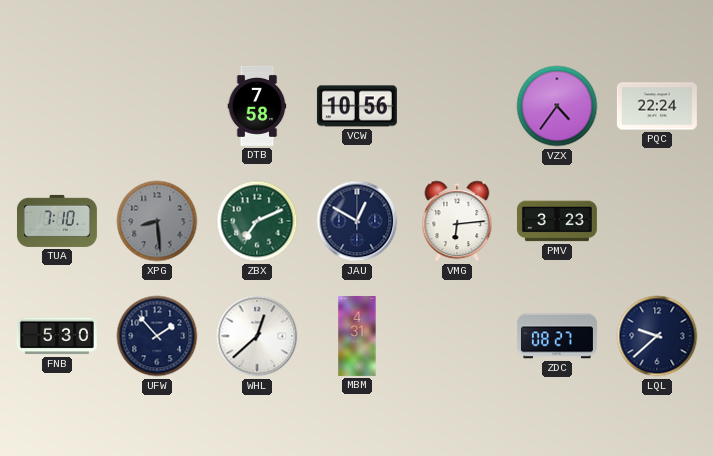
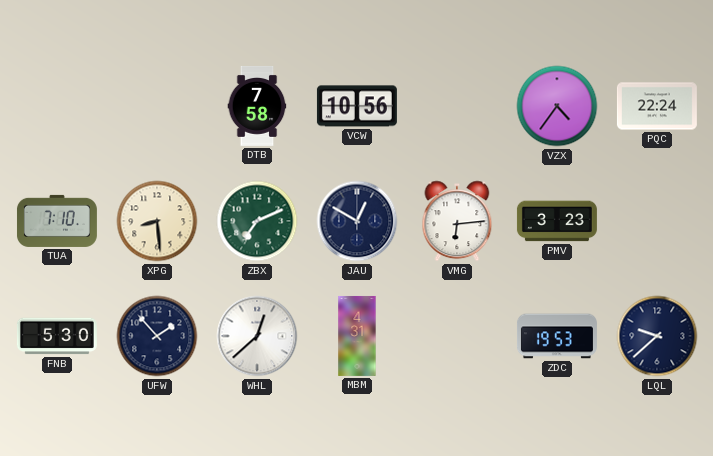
XPG dial: grey -> cream (157, 221)
ZDC: 08:27 -> 19:53 (557, 336)
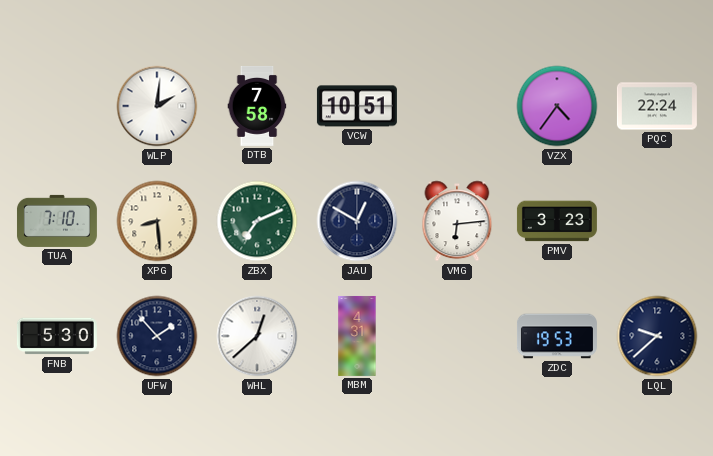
WLP: none -> 2:01 (157, 106)
VCW: 10:56 -> 10:51 (357, 106)
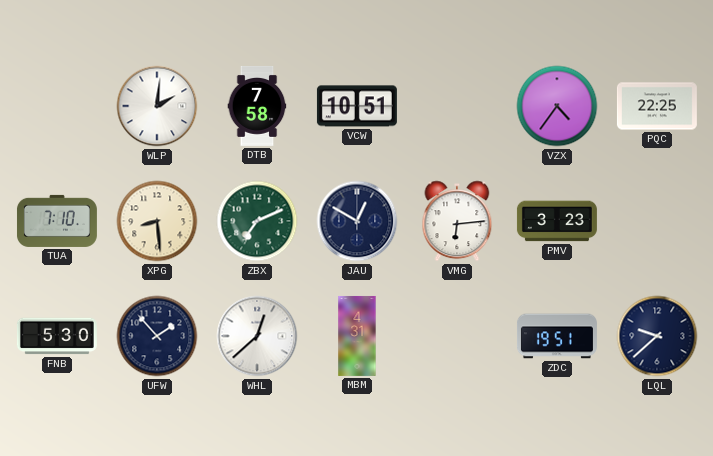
PQC: 22:24 -> 22:25 (657, 106)
ZDC: 19:53 -> 19:51 (557, 336)
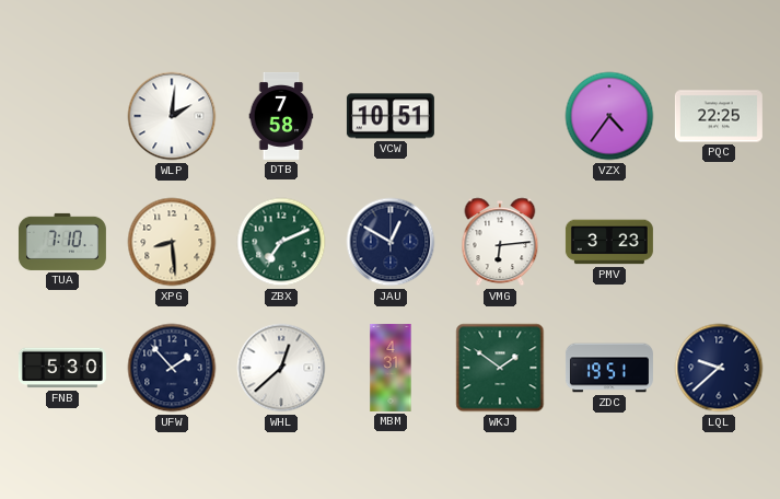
WKJ: none -> 1:51 (500, 368)
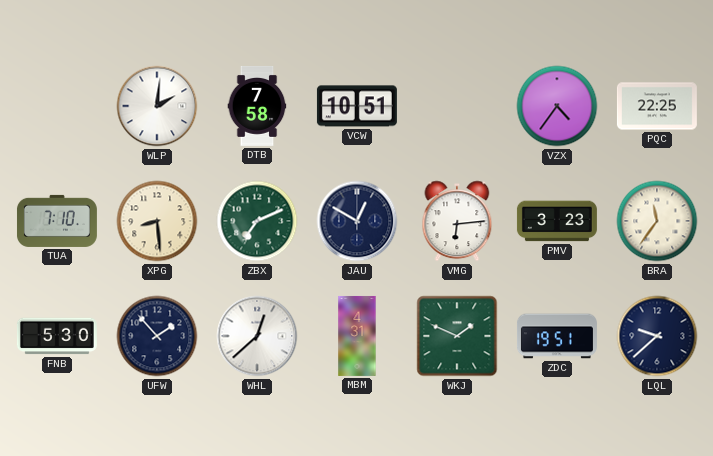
BRA: none -> 11:36 (657, 221)
WKJ: 1:51 -> 1:49 (457, 336)
